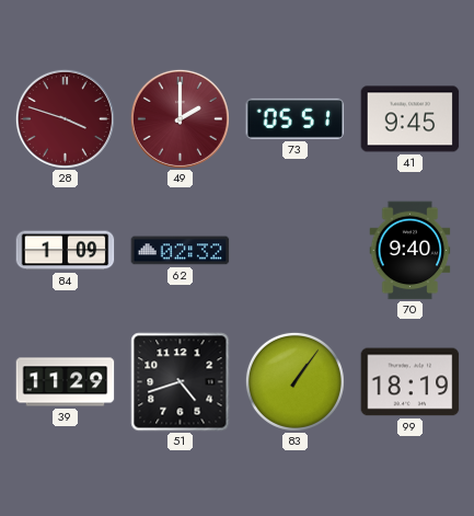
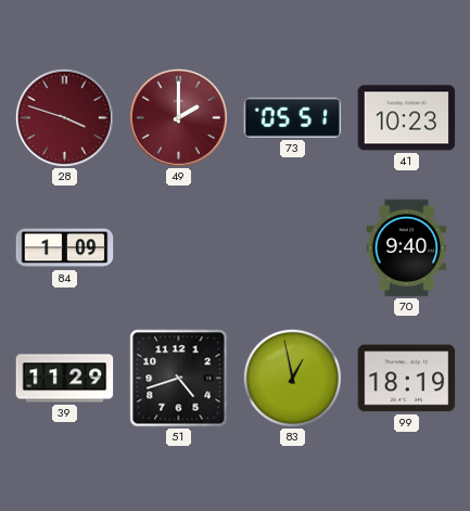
41: 9:45 -> 10:23 (407, 118)
62: 02:32 -> none (181, 251)
83: 1:06 -> 12:58 (292, 378)
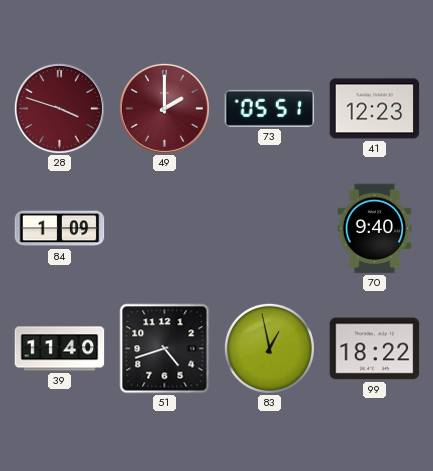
41: 10:23 -> 12:23 (375, 109)
39: 11:29 -> 11:40 (60, 349)
99: 18:19 -> 18:22 (375, 349)
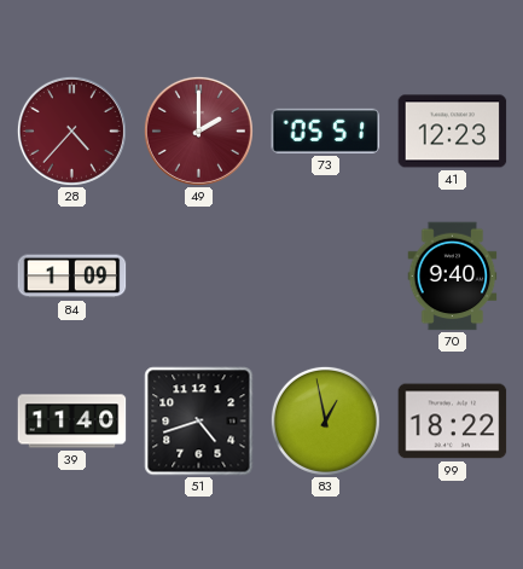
28: 3:48 -> 4:37 (71, 130)
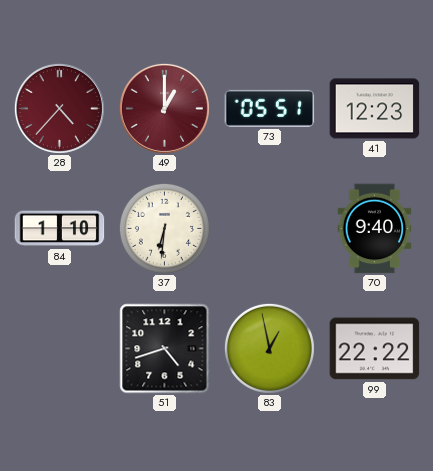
49: 2:00 -> 1:00 (164, 108)
84: 1:09 -> 1:10 (60, 229)
37: none -> 6:31 (164, 228)
39: 11:40 -> none (72, 422)
99: 18:22 -> 22:22 (375, 349)
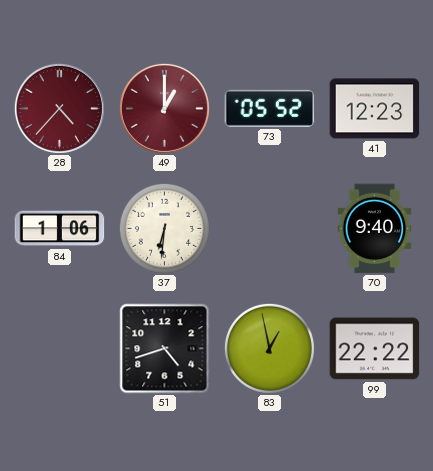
73: 05:51 -> 05:52 (270, 108)
84: 1:10 -> 1:06 (60, 229)
